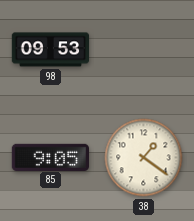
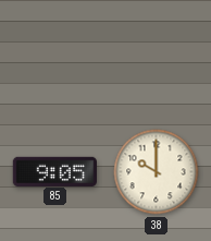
98: 09:53 -> none (51, 50)
38: 1:21 -> 10:00 (157, 172)
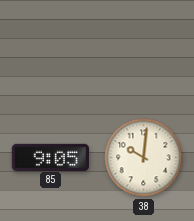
38: 10:00 -> 10:01 (144, 158)
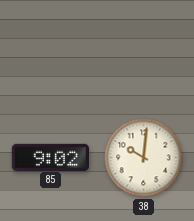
85: 9:05 -> 9:02 (50, 157)
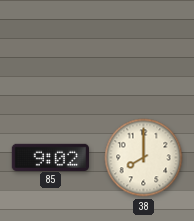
38: 10:01 -> 8:00 (144, 158)
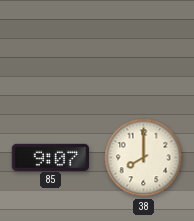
85: 9:02 -> 9:07 (50, 157)
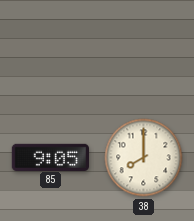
85: 9:07 -> 9:05 (50, 157)
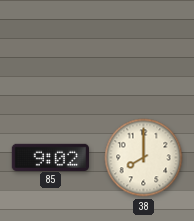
85: 9:05 -> 9:02 (50, 157)
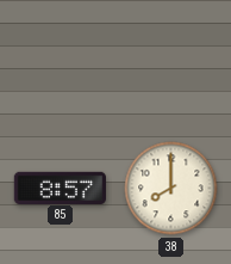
85: 9:02 -> 8:57 (60, 188)
